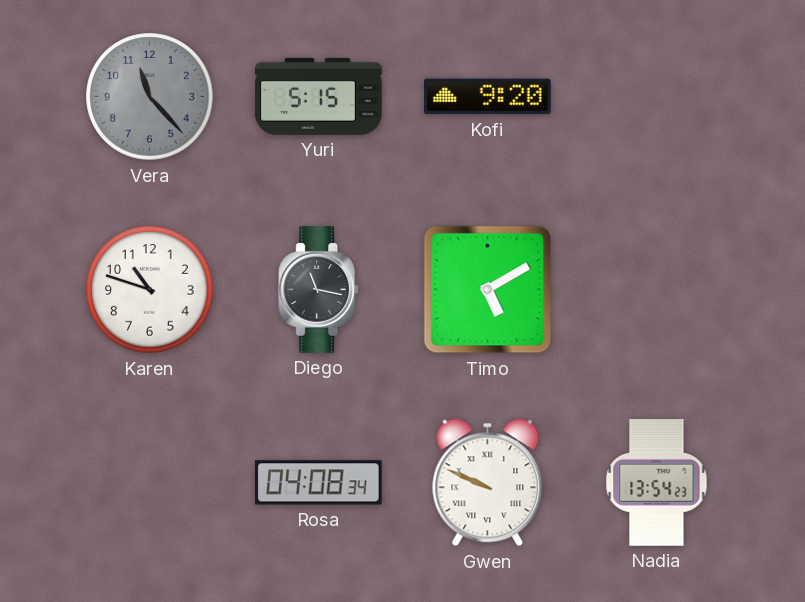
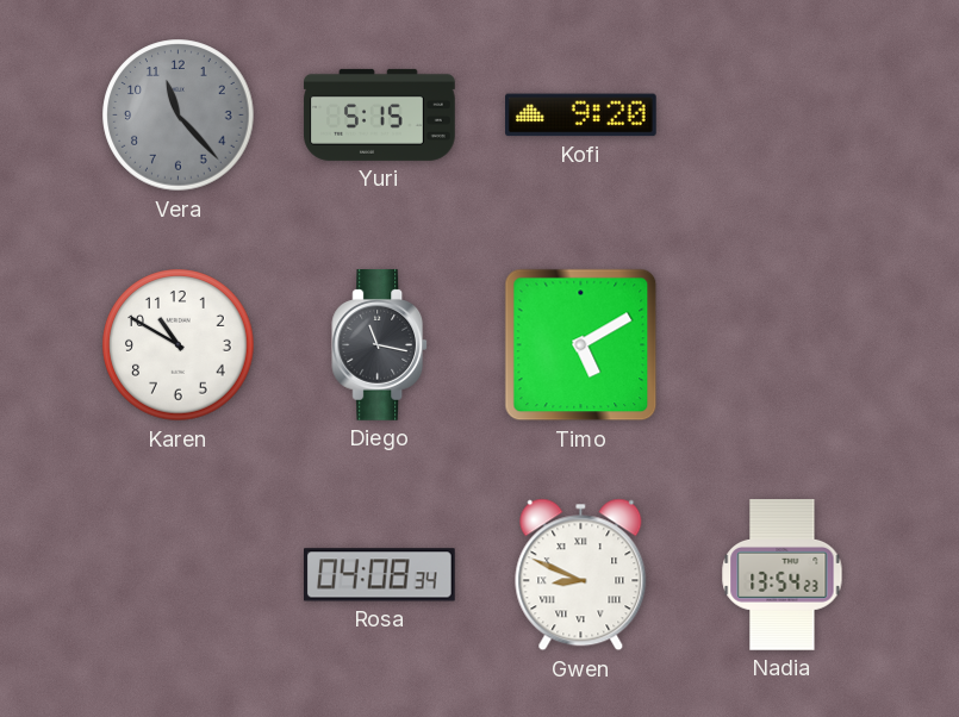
Karen: 10:48 -> 10:50 (179, 345)
Gwen: 9:49 -> 8:49 (581, 575)
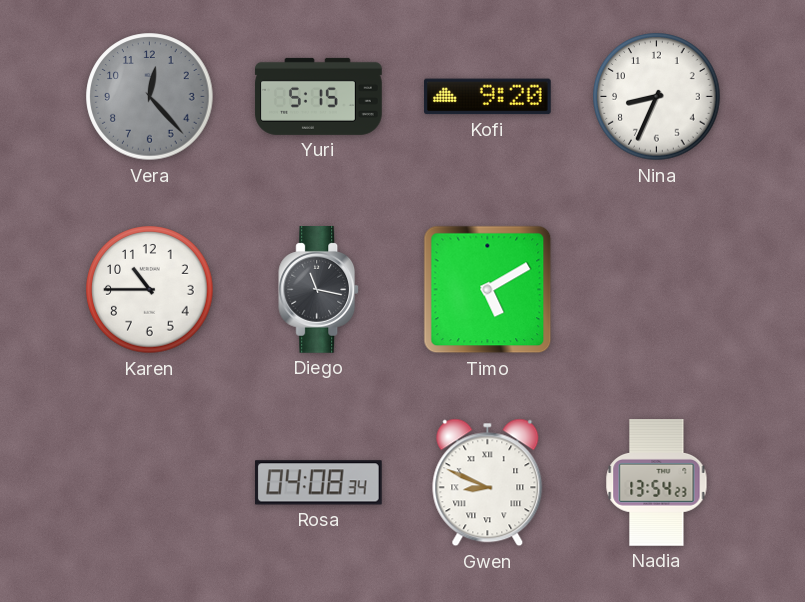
Vera: 11:23 -> 12:23 (150, 97)
Nina: none -> 8:34 (657, 97)
Karen: 10:50 -> 10:45 (150, 290)
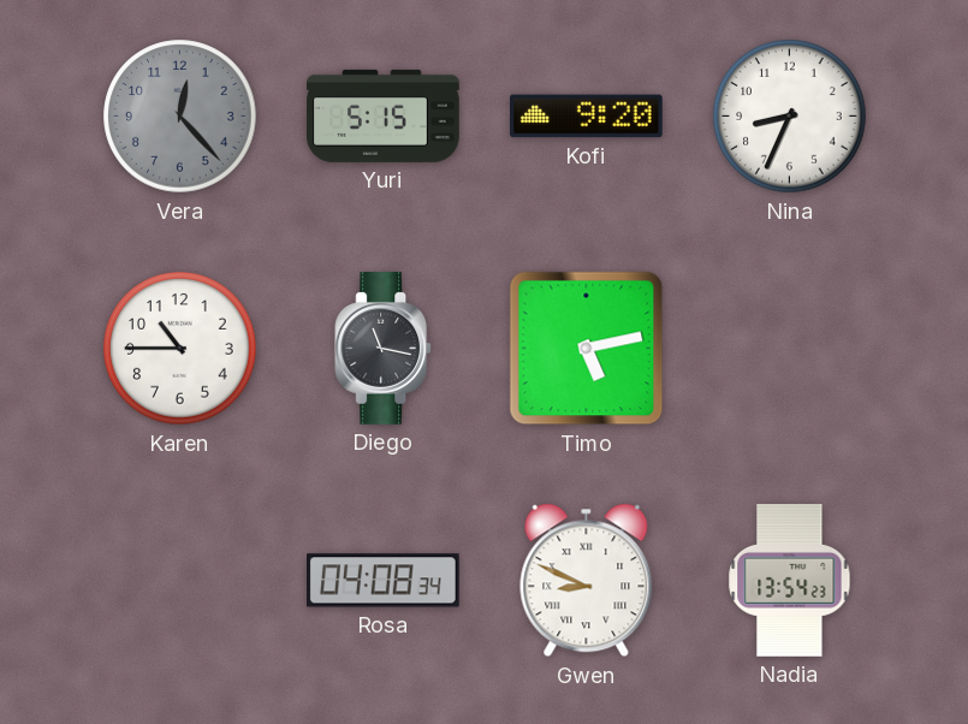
Timo: 5:10 -> 5:13 (587, 349)
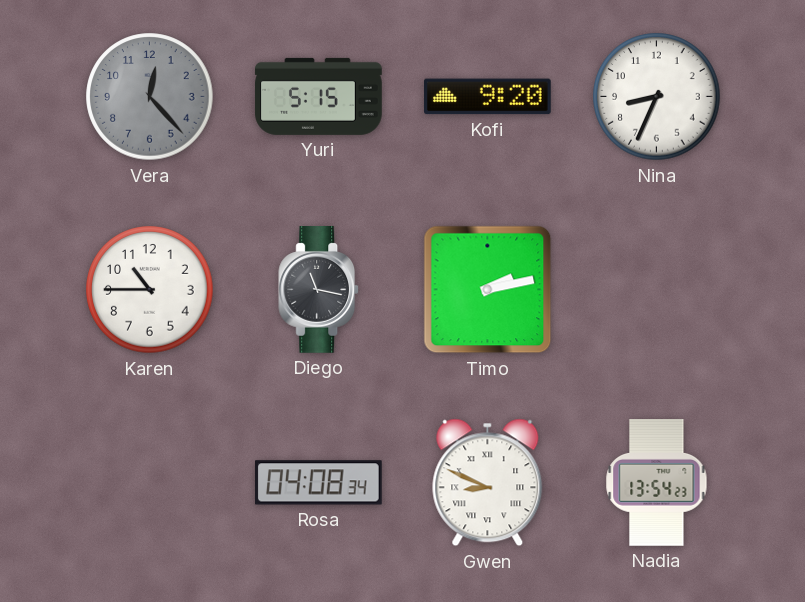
Timo: 5:13 -> 2:13 (488, 290)
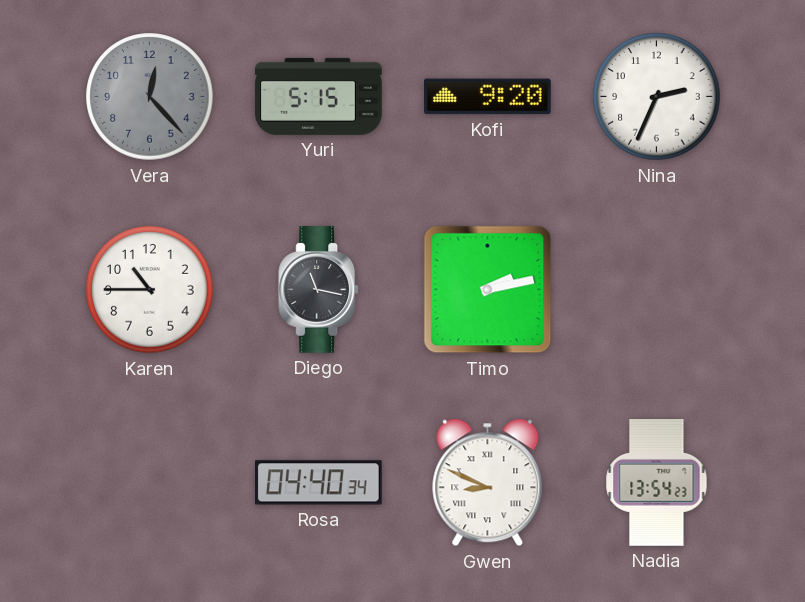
Nina: 8:34 -> 2:34 (657, 97)
Rosa: 04:08 -> 04:40 (319, 483)
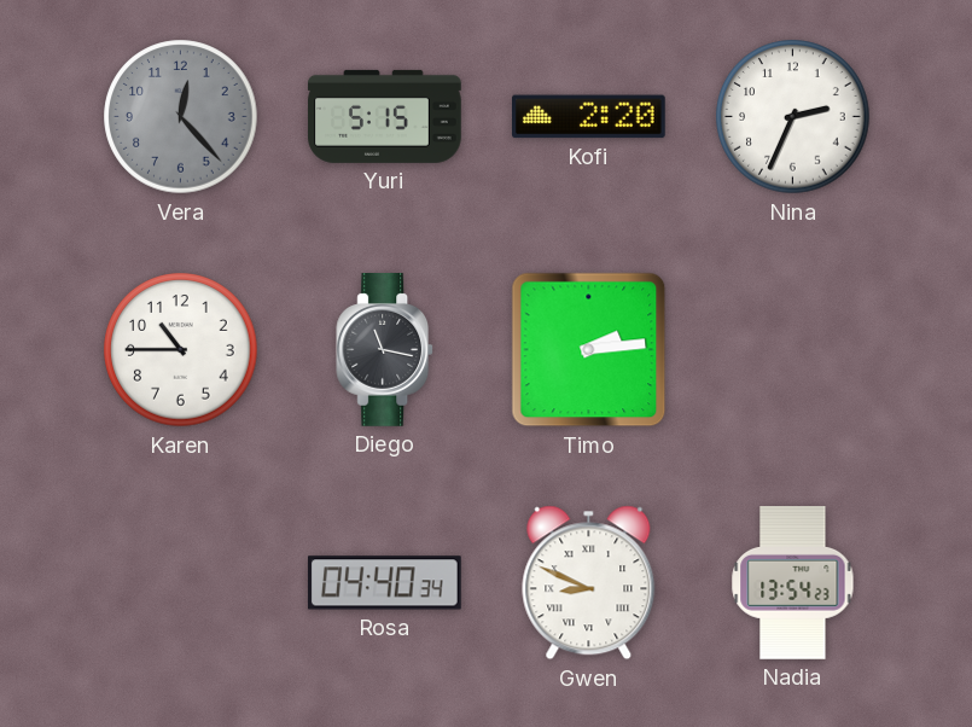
Kofi: 9:20 -> 2:20 (589, 117)
Timo: 2:13 -> 2:14 (589, 350)
